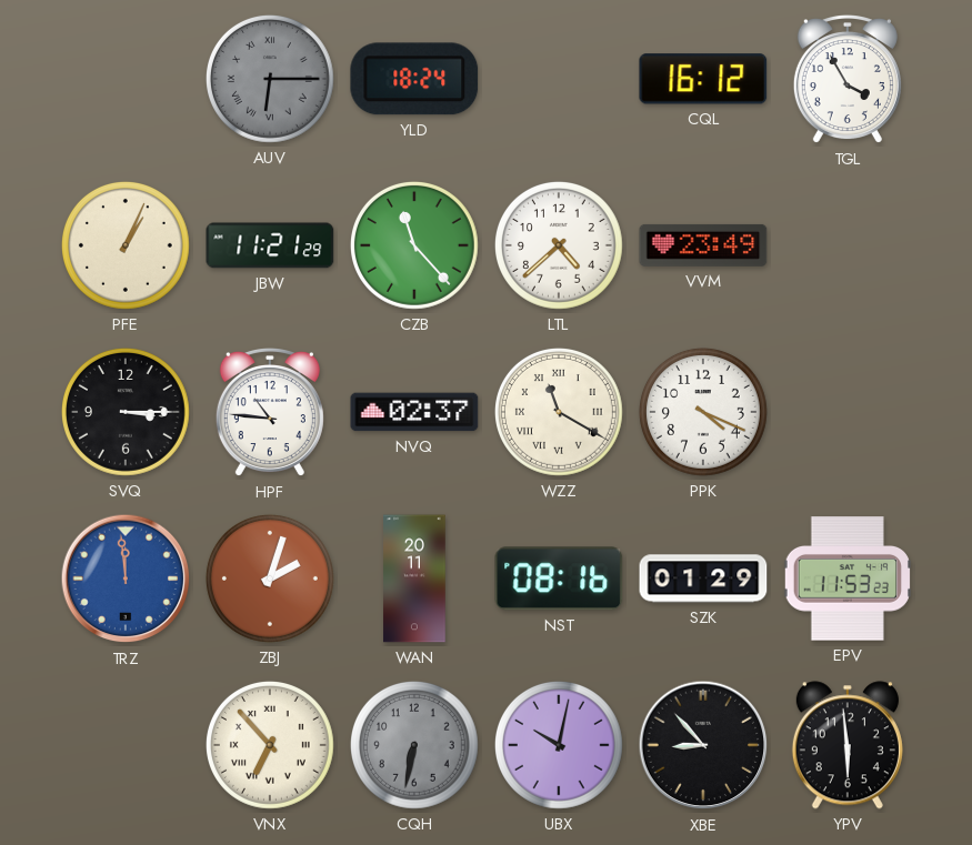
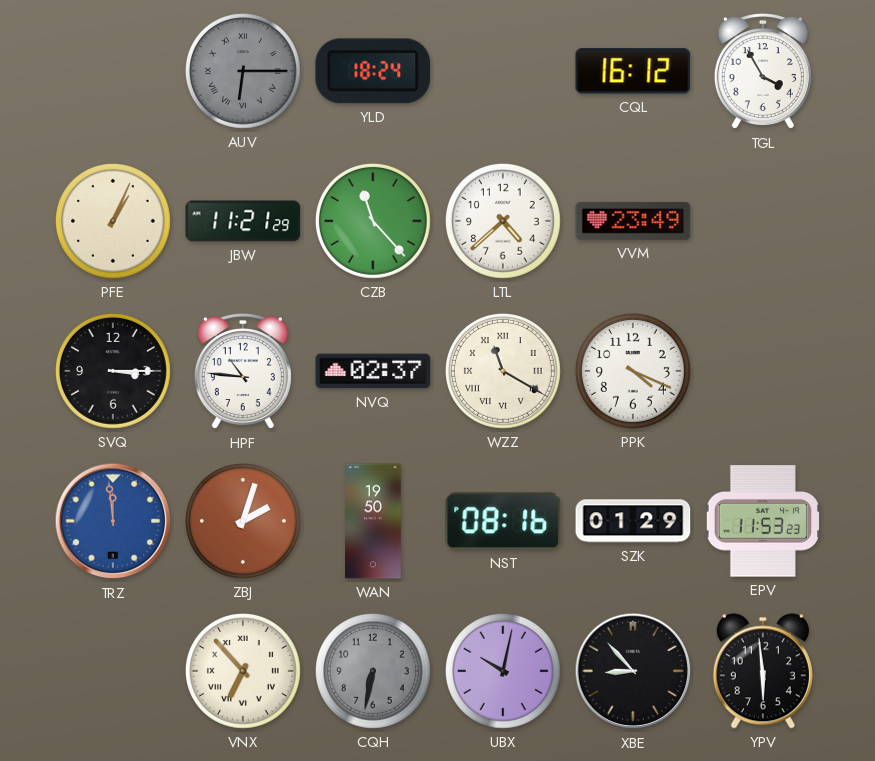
WAN: 20:11 -> 19:50 (373, 521)
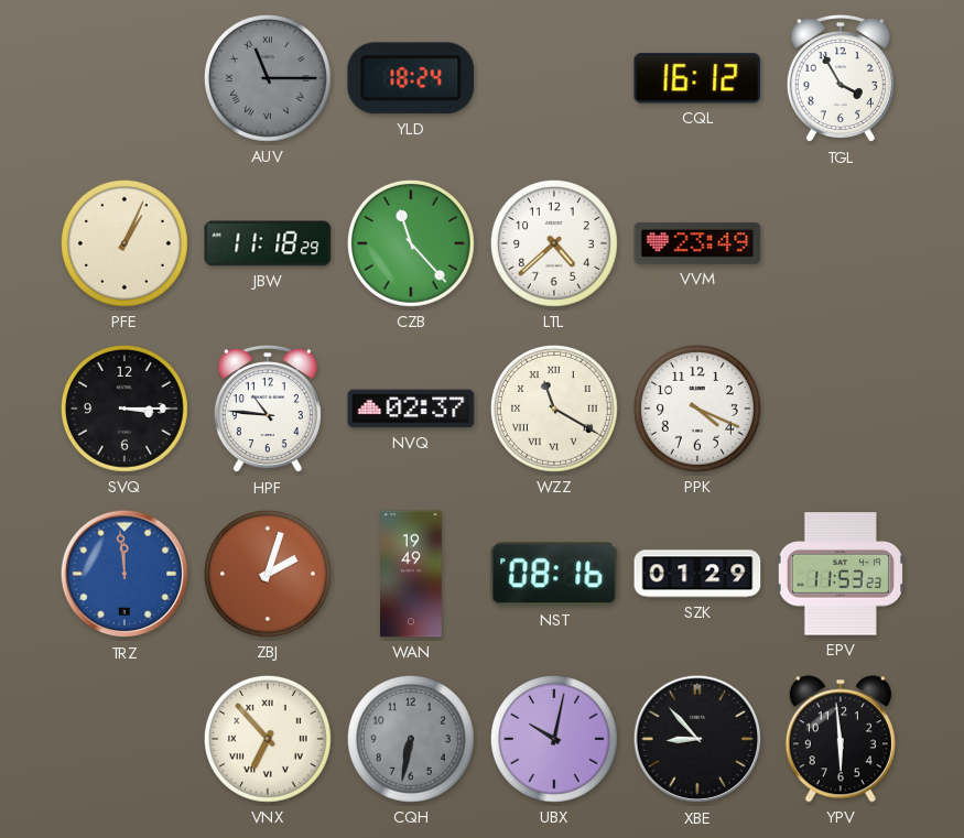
AUV: 6:15 -> 11:15 (268, 78)
JBW: 11:21 -> 11:18 (268, 243)
WAN: 19:50 -> 19:49 (411, 574)
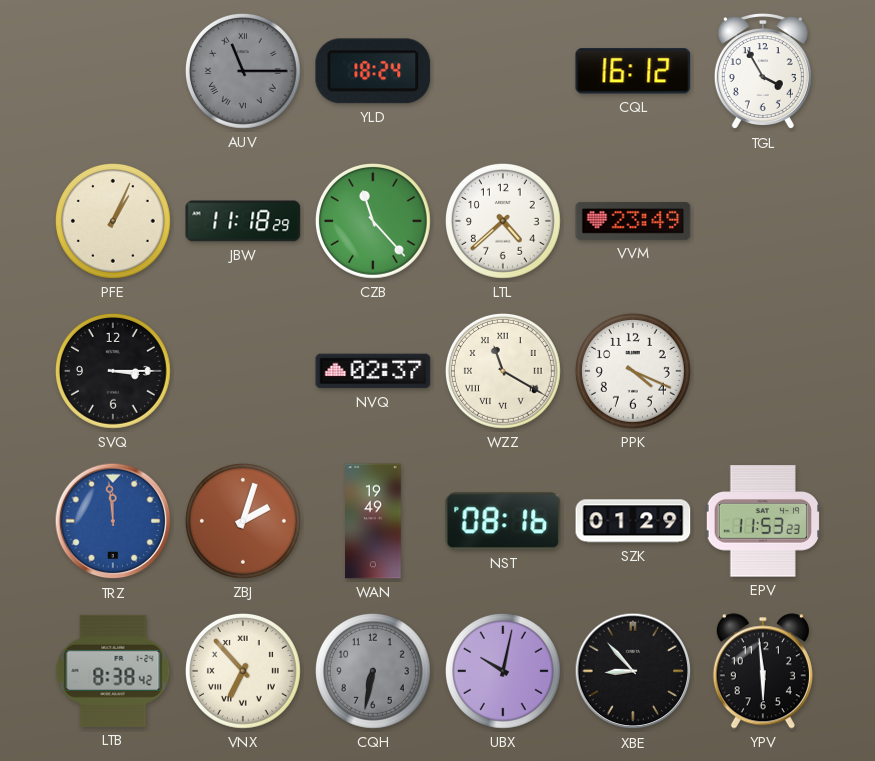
HPF: 10:46 -> none (268, 410)
LTB: none -> 8:38 (113, 671)
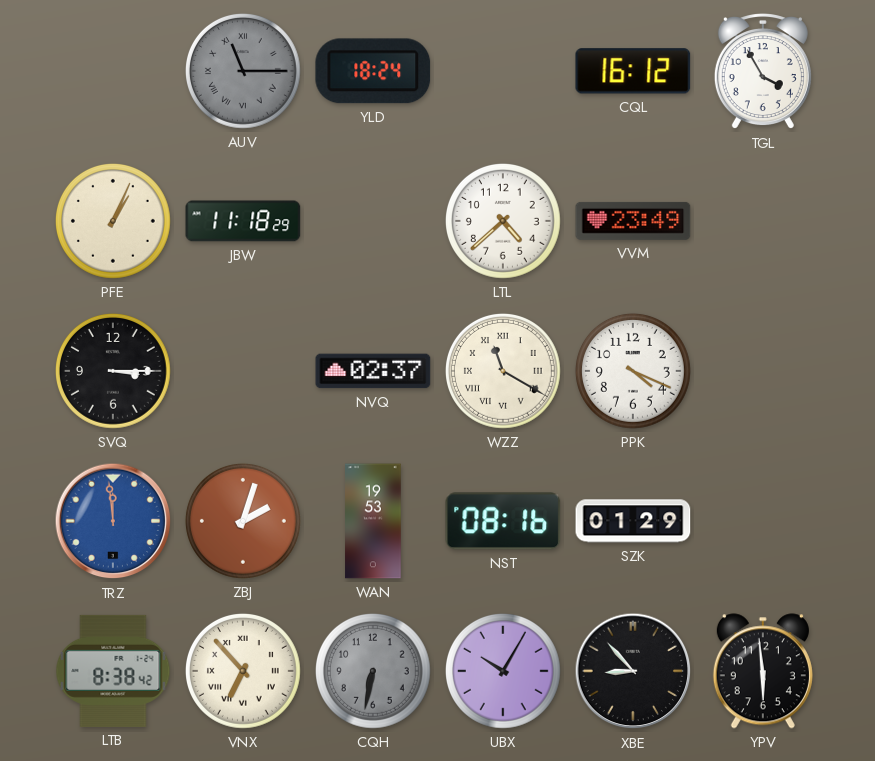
CZB: 11:23 -> none (373, 221)
WAN: 19:49 -> 19:53 (373, 521)
EPV: 11:53 -> none (762, 521)
UBX: 10:02 -> 10:05 (503, 671)
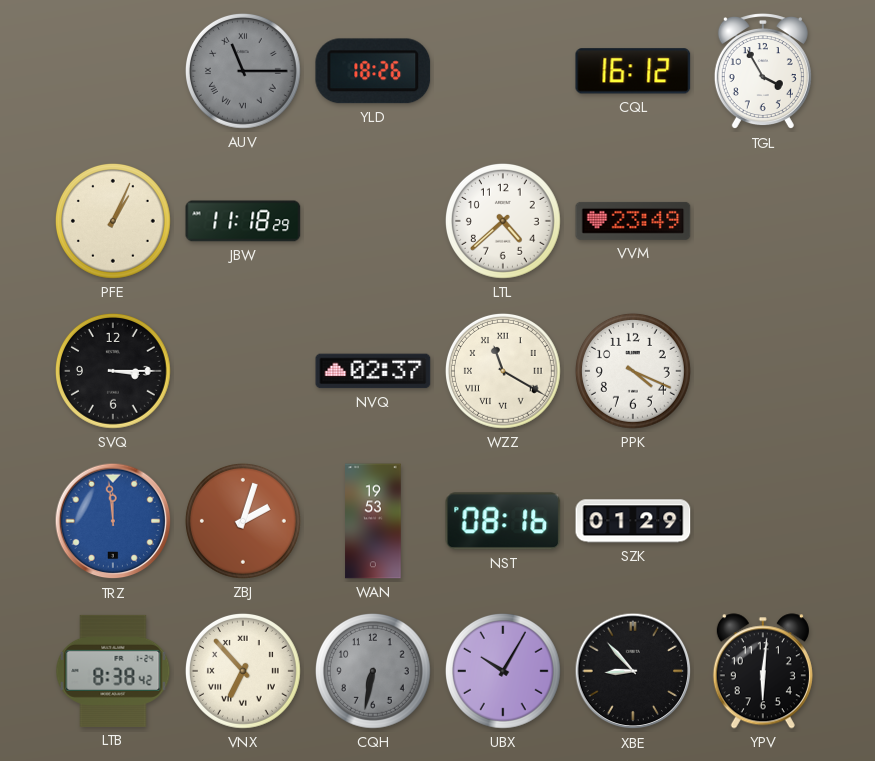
YLD: 18:24 -> 18:26 (373, 71)
YPV: 5:59 -> 6:01 (763, 671)
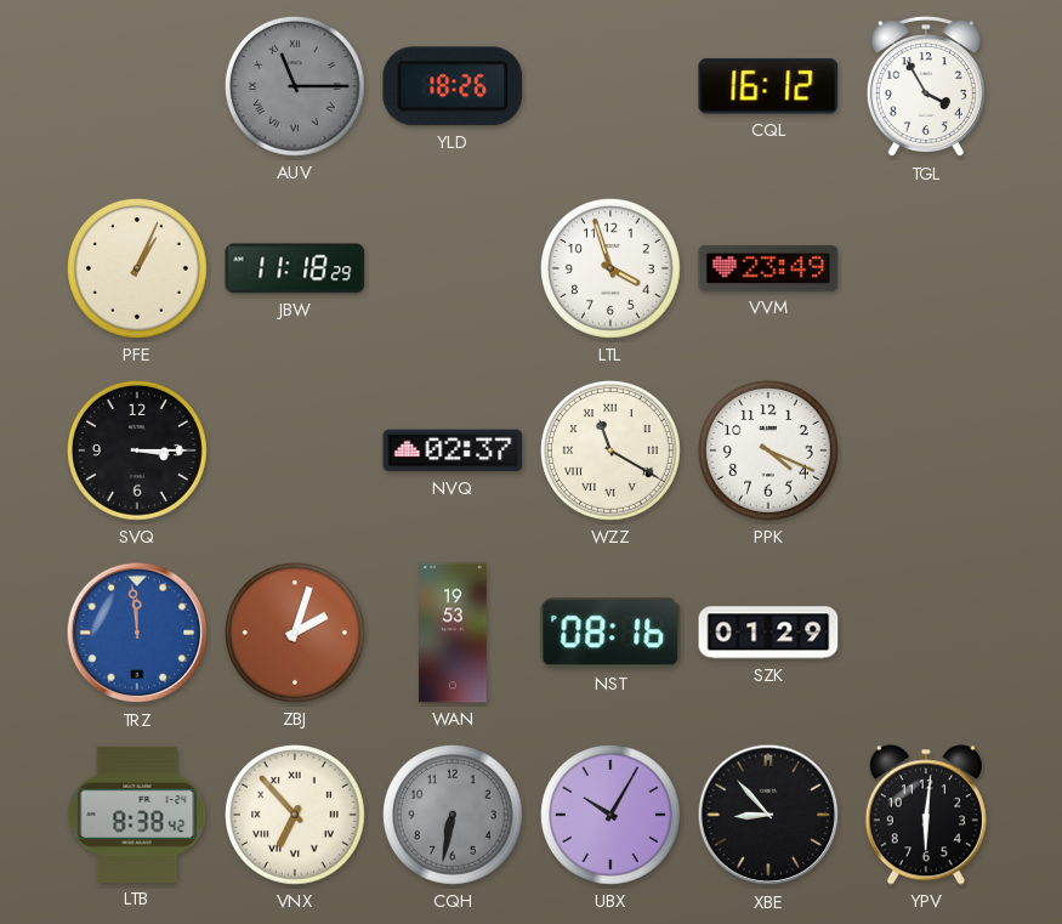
LTL: 4:38 -> 3:57 (610, 268)
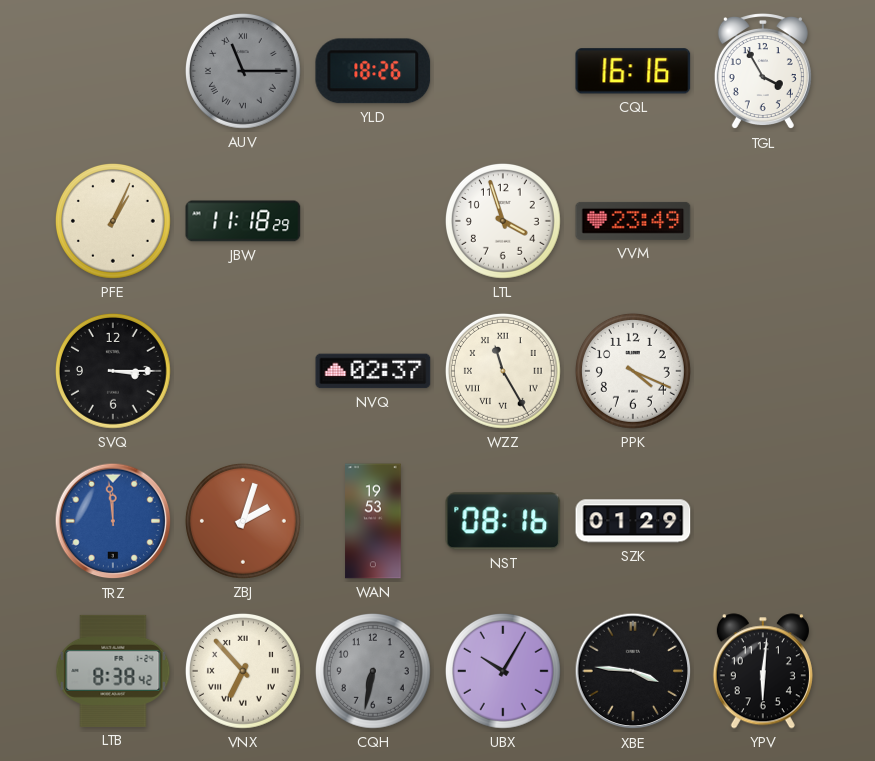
CQL: 16:12 -> 16:16 (633, 71)
WZZ: 11:20 -> 11:25 (503, 371)
XBE: 8:53 -> 3:46 (633, 671)
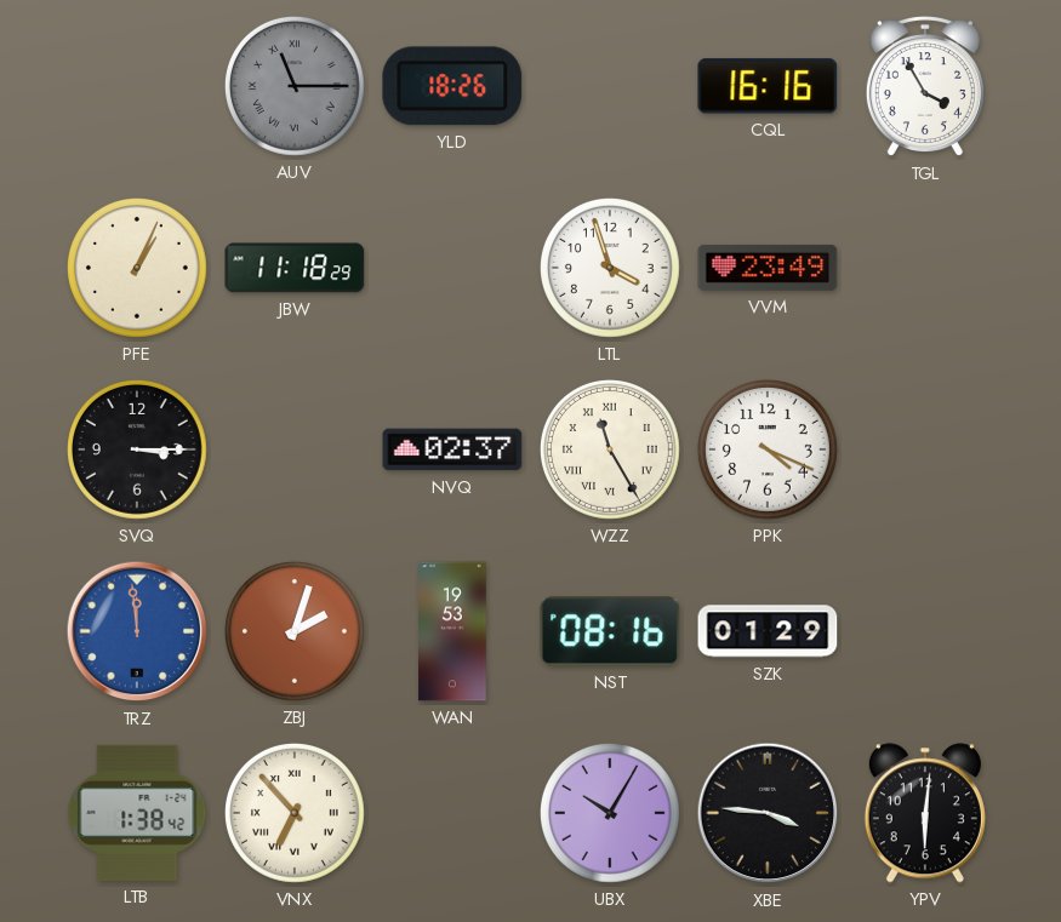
LTB: 8:38 -> 1:38 (137, 813)
CQH: 6:32 -> none (373, 671)
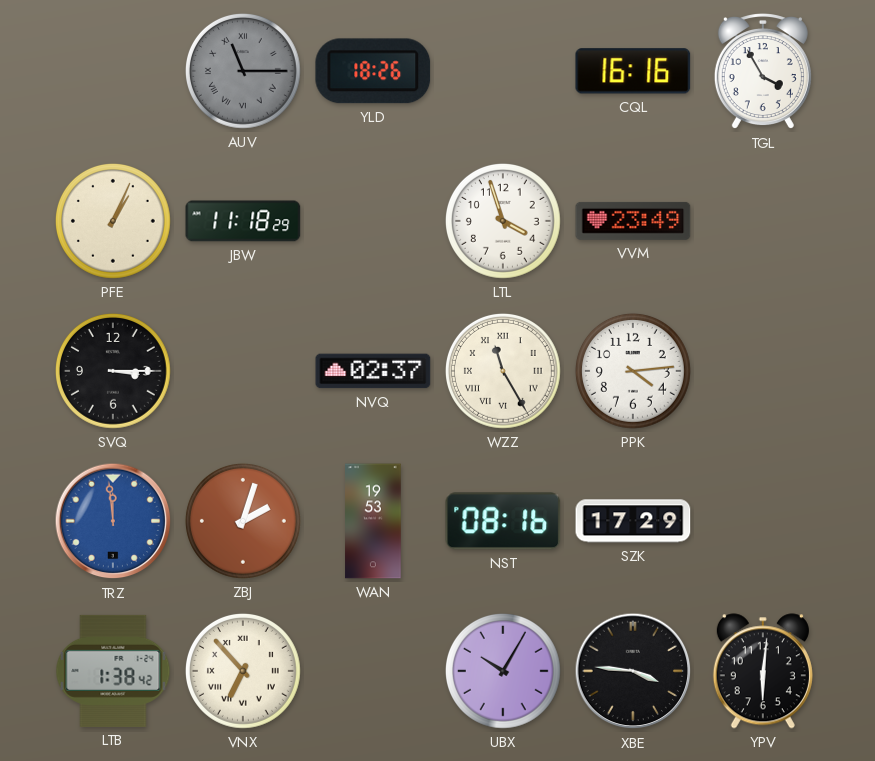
PPK: 4:19 -> 4:14 (633, 371)
SZK: 01:29 -> 17:29 (633, 521)
